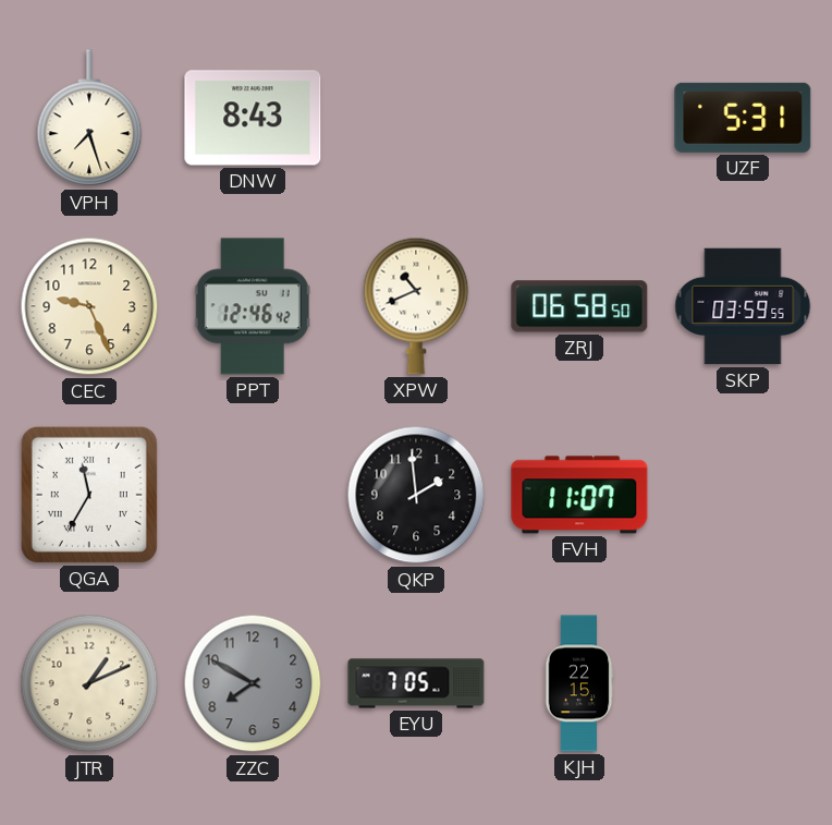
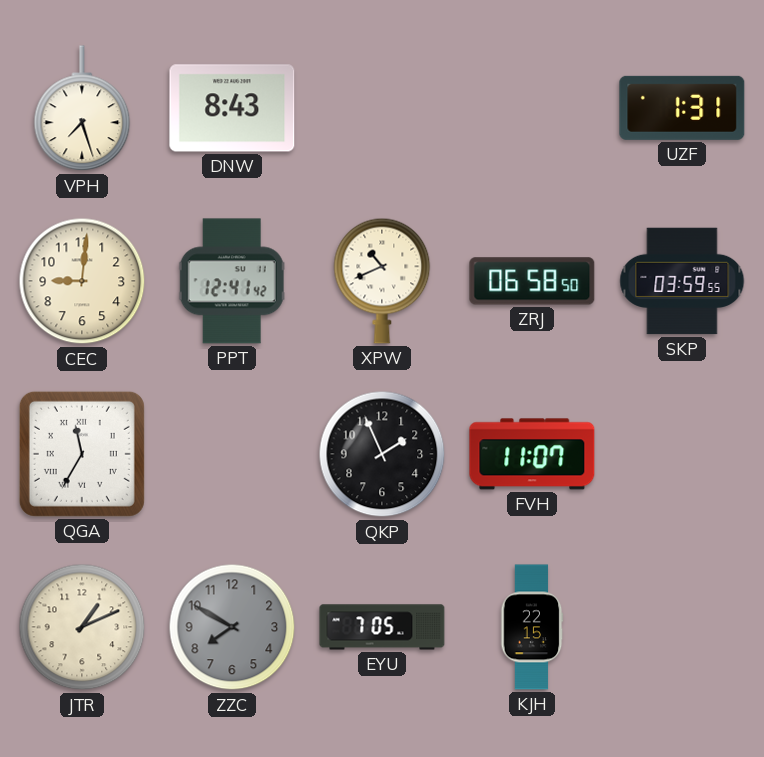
UZF: 5:31 -> 1:31 (682, 108)
CEC: 9:26 -> 9:01 (82, 281)
PPT: 12:46 -> 12:41 (232, 281)
QKP: 1:59 -> 1:56 (382, 454)
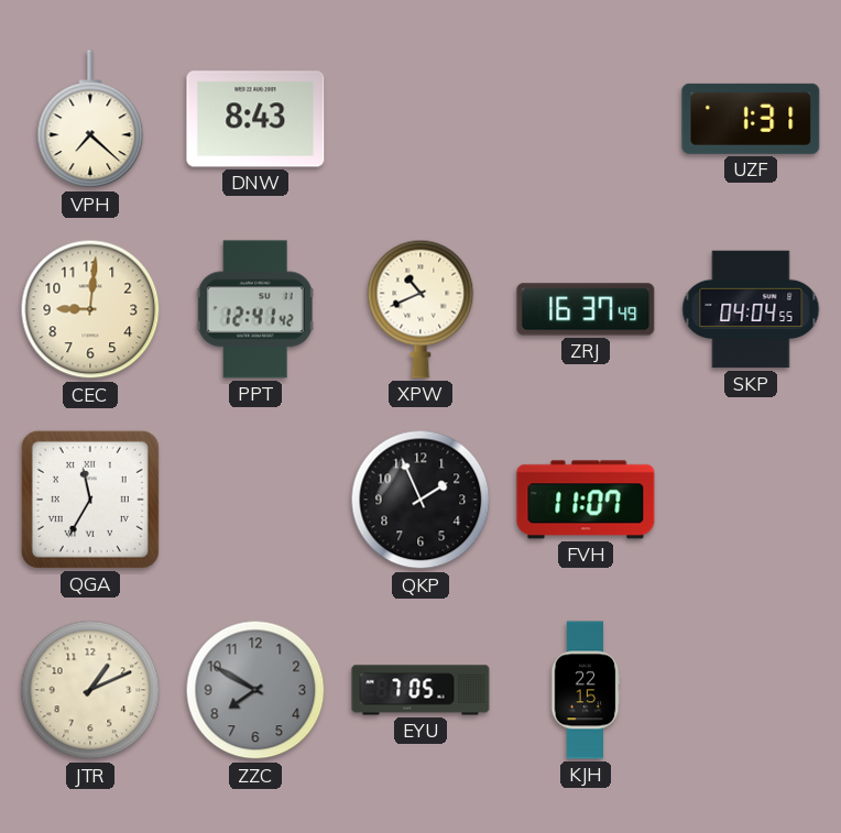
VPH: 7:27 -> 7:22 (90, 120)
ZRJ: 06:58 -> 16:37 (586, 309)
SKP: 03:59 -> 04:04 (751, 309)
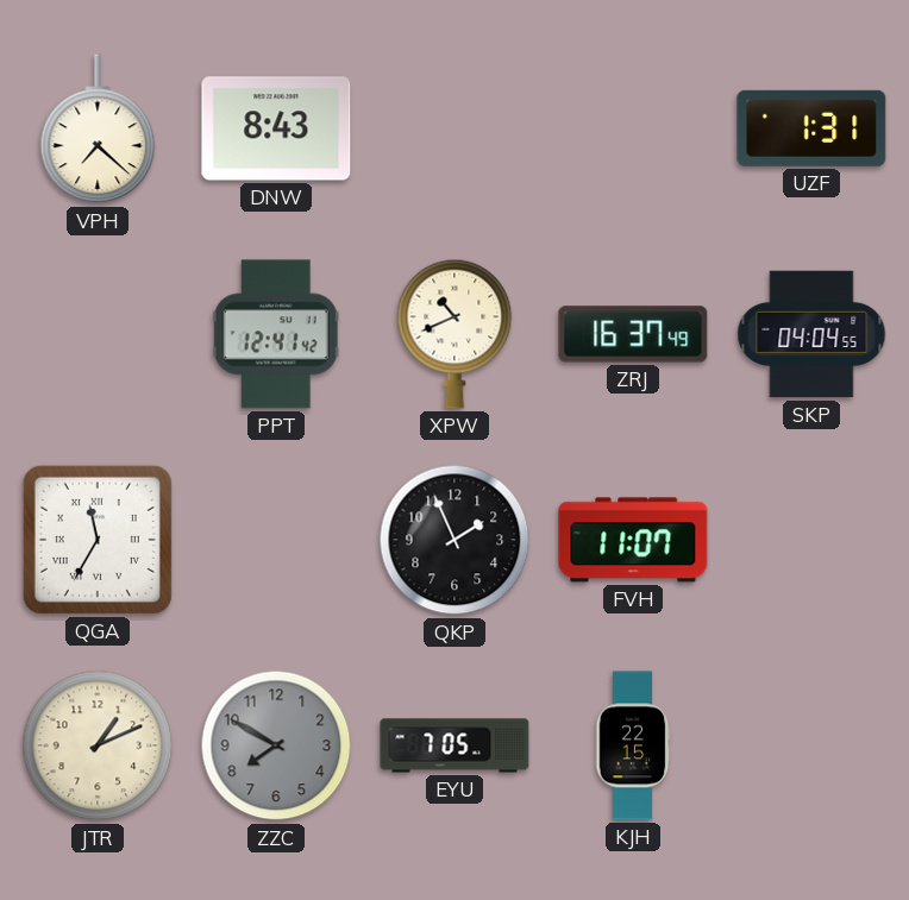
CEC: 9:01 -> none (90, 309)
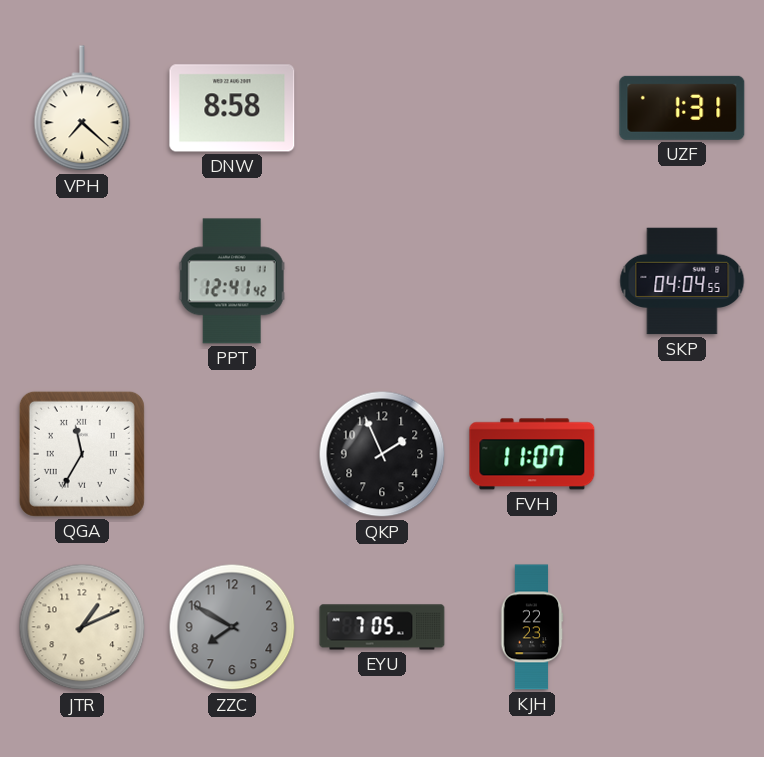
DNW: 8:43 -> 8:58 (232, 108)
XPW: 10:41 -> none (454, 334)
ZRJ: 16:37 -> none (633, 334)
KJH: 22:15 -> 22:23 (532, 627)
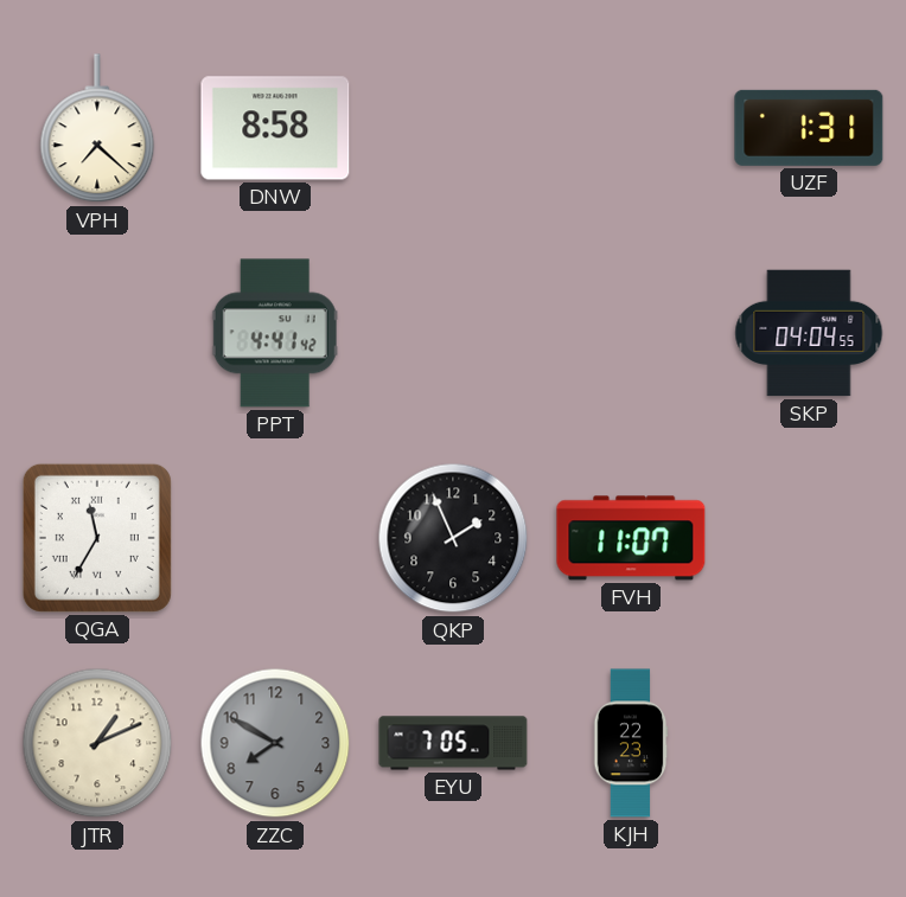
PPT: 12:41 -> 4:41 (275, 333)
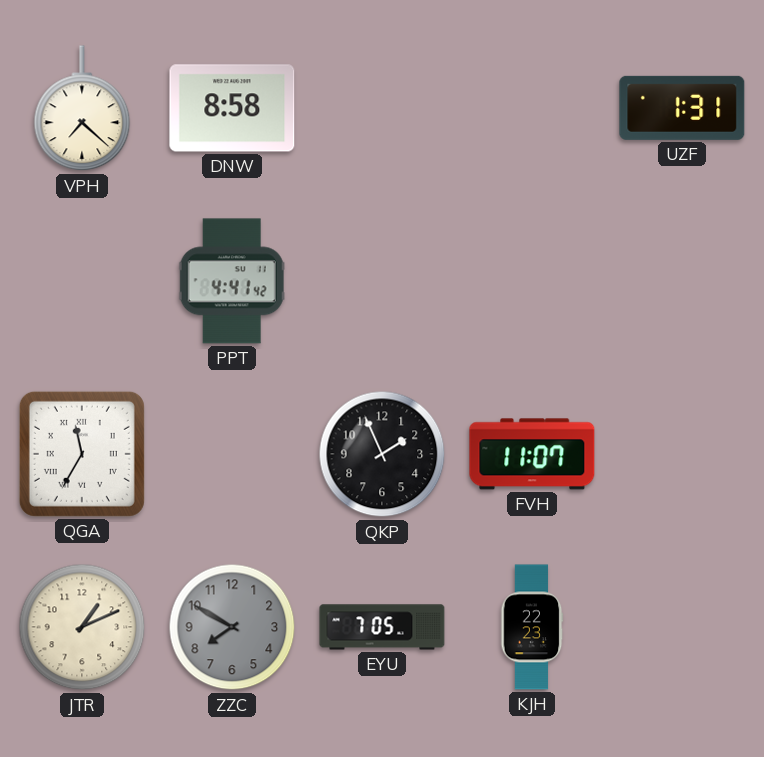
SKP: 04:04 -> none (809, 333)
